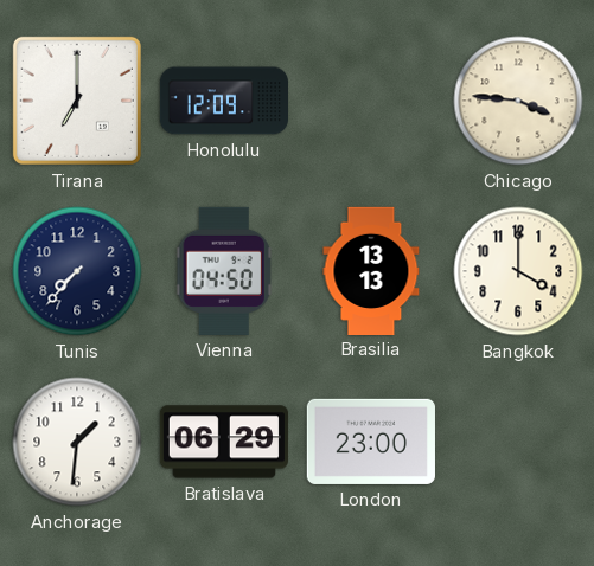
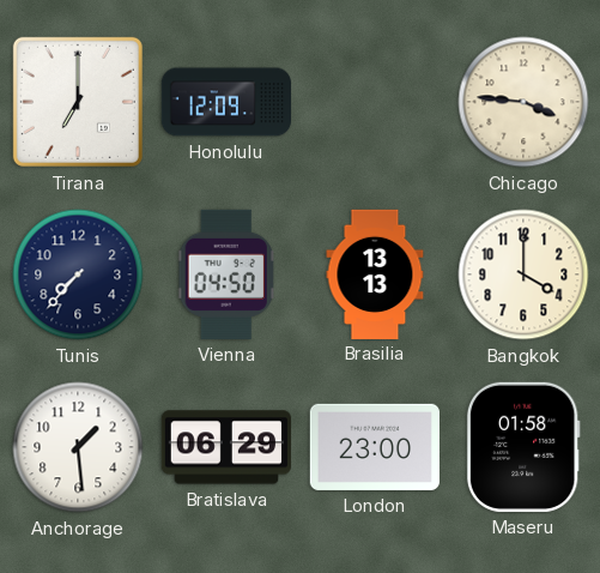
Anchorage: 1:31 -> 1:29 (78, 447)
Maseru: none -> 01:58 (523, 447)
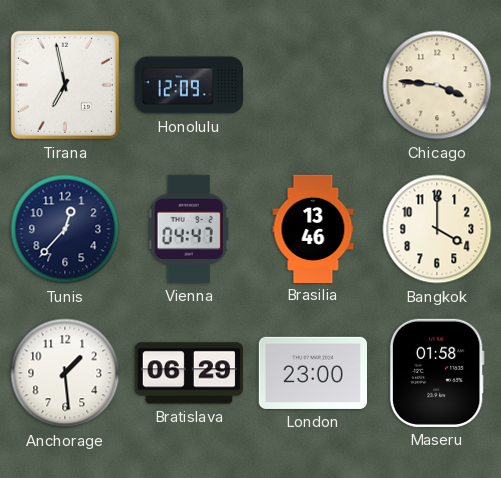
Tirana: 7:00 -> 6:58 (65, 85)
Tunis: 7:37 -> 12:37 (65, 229)
Vienna: 04:50 -> 04:47 (189, 229)
Brasilia: 13:13 -> 13:46 (313, 228)
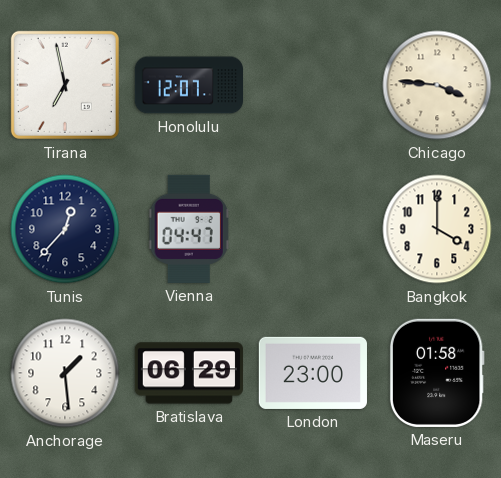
Honolulu: 12:09 -> 12:07 (188, 85)
Brasilia: 13:46 -> none (313, 228)
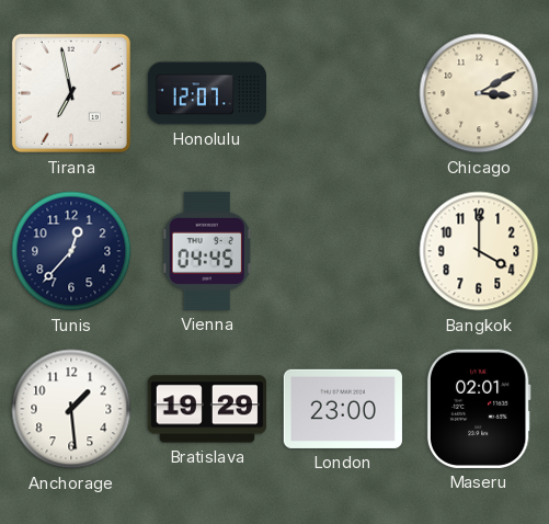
Chicago: 3:46 -> 3:10 (479, 93)
Vienna: 04:47 -> 04:45 (207, 251)
Bratislava: 06:29 -> 19:29 (207, 409)
Maseru: 01:58 -> 02:01 (479, 409)
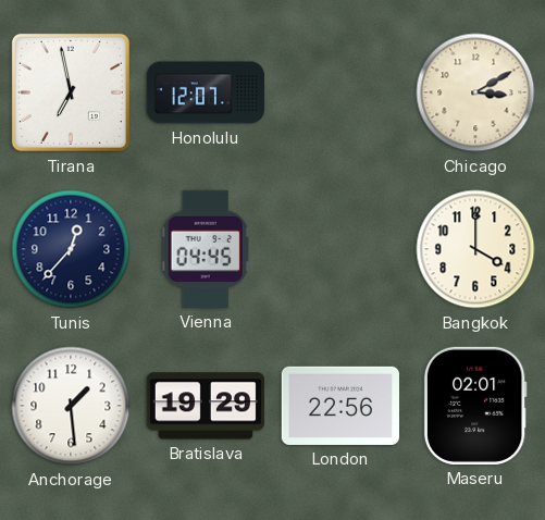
London: 23:00 -> 22:56 (340, 406)
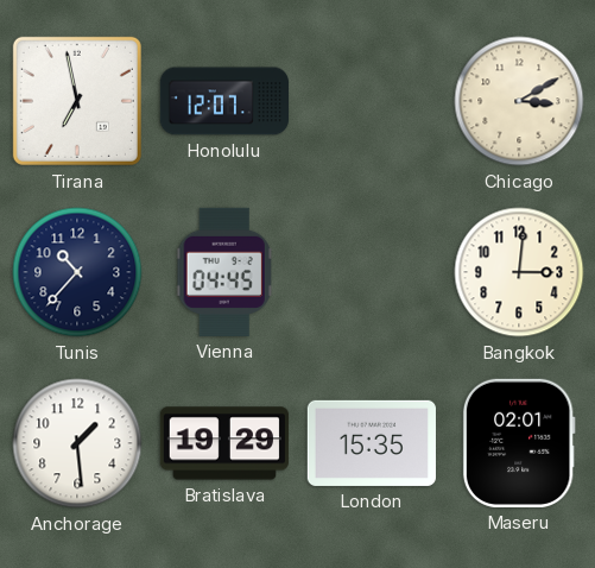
Tunis: 12:37 -> 10:37 (77, 272)
Bangkok: 4:00 -> 3:01 (519, 272)
London: 22:56 -> 15:35 (372, 443)
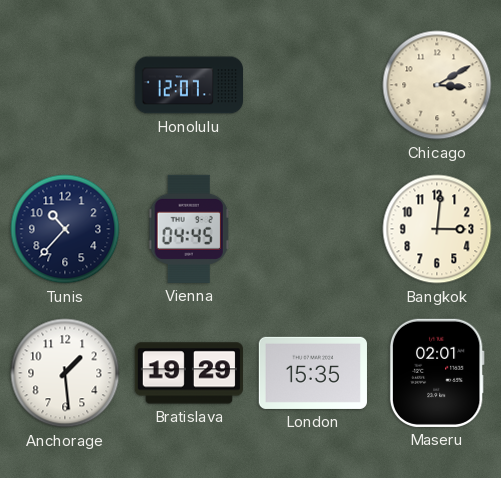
Tirana: 6:58 -> none (77, 101)
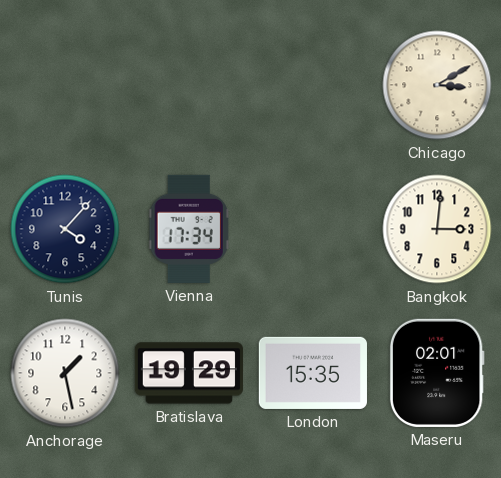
Honolulu: 12:07 -> none (188, 85)
Tunis: 10:37 -> 4:07 (65, 229)
Vienna: 04:45 -> 17:34 (189, 229)
Anchorage: 1:29 -> 1:28 (65, 373)
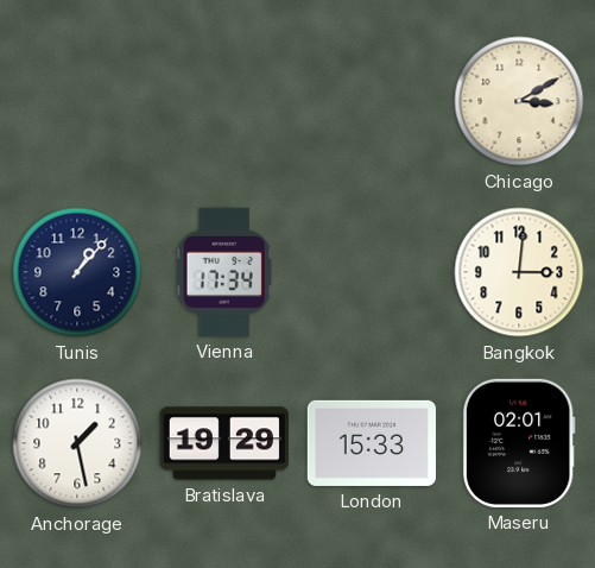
Tunis: 4:07 -> 1:07 (77, 272)
London: 15:35 -> 15:33 (372, 443)
